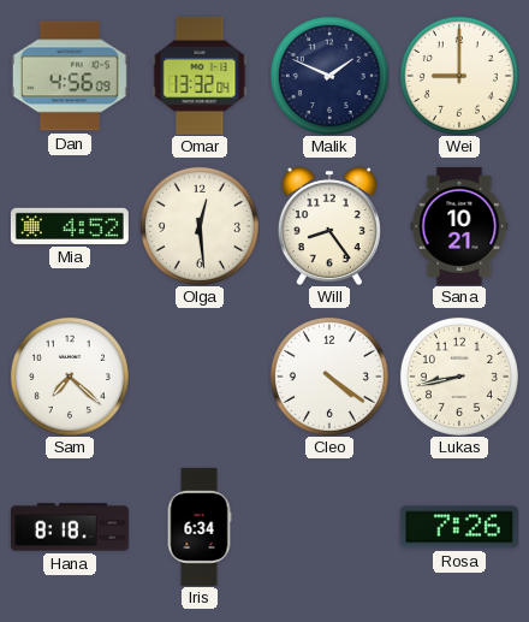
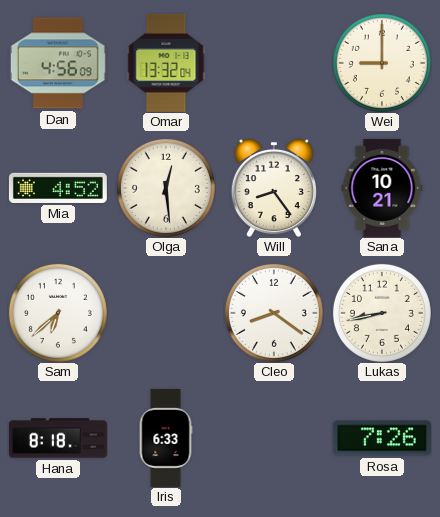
Malik: 1:49 -> none (329, 76)
Sam: 7:22 -> 6:38 (58, 313)
Cleo: 4:21 -> 8:21 (274, 313)
Iris: 6:34 -> 6:33 (166, 438)
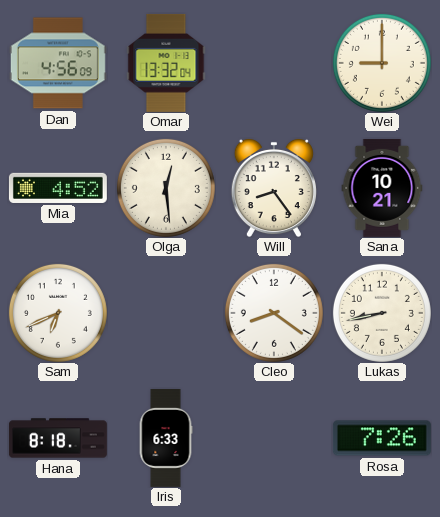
Sam: 6:38 -> 6:41 (58, 313)
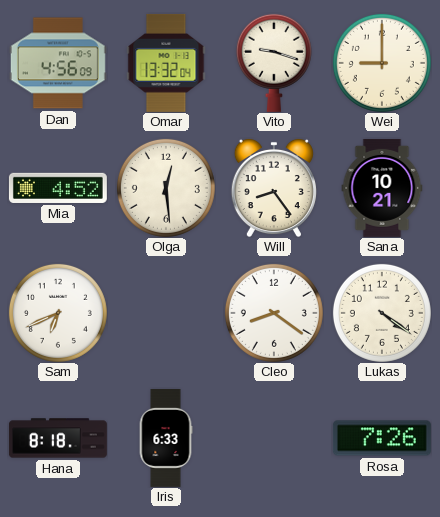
Vito: none -> 9:18 (274, 63)
Lukas: 8:43 -> 4:21 (382, 313)
